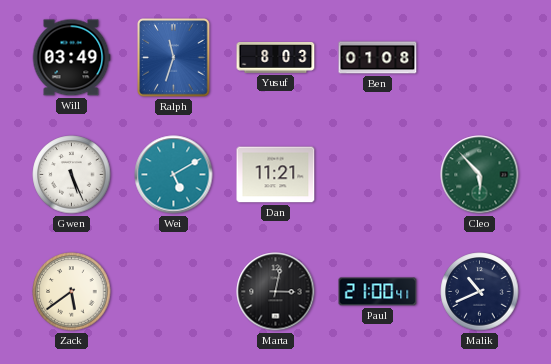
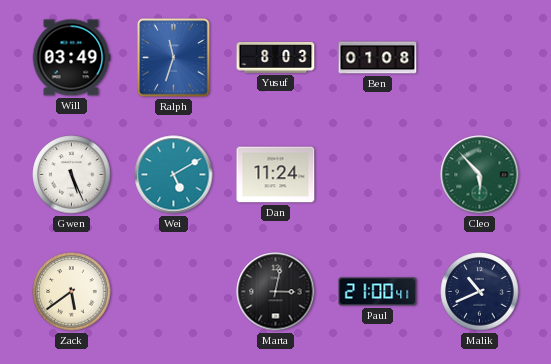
Dan: 11:21 -> 11:24 (276, 175)
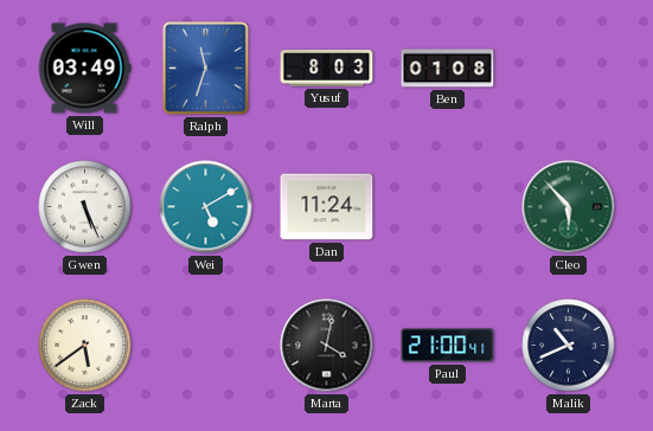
Marta: 3:02 -> 4:02 (327, 346)
